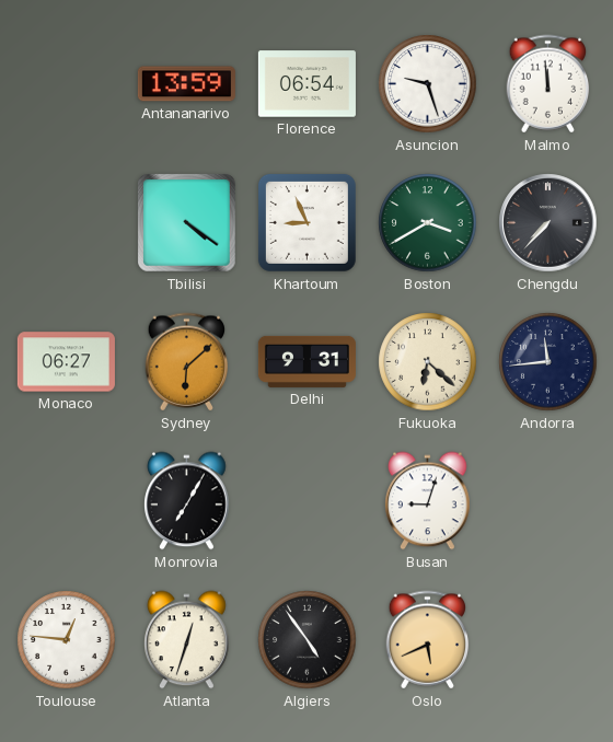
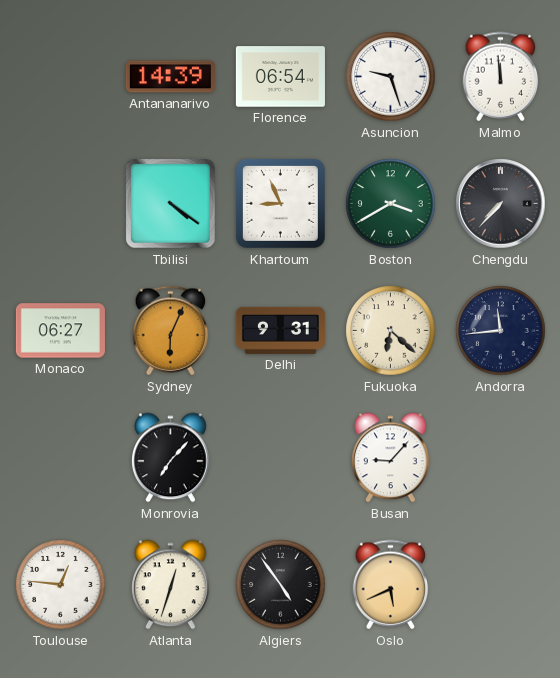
Antananarivo: 13:59 -> 14:39 (170, 77)
Sydney: 6:08 -> 6:04 (171, 331)
Monrovia: 7:05 -> 7:07 (171, 458)
Busan: 9:03 -> 9:07 (391, 458)
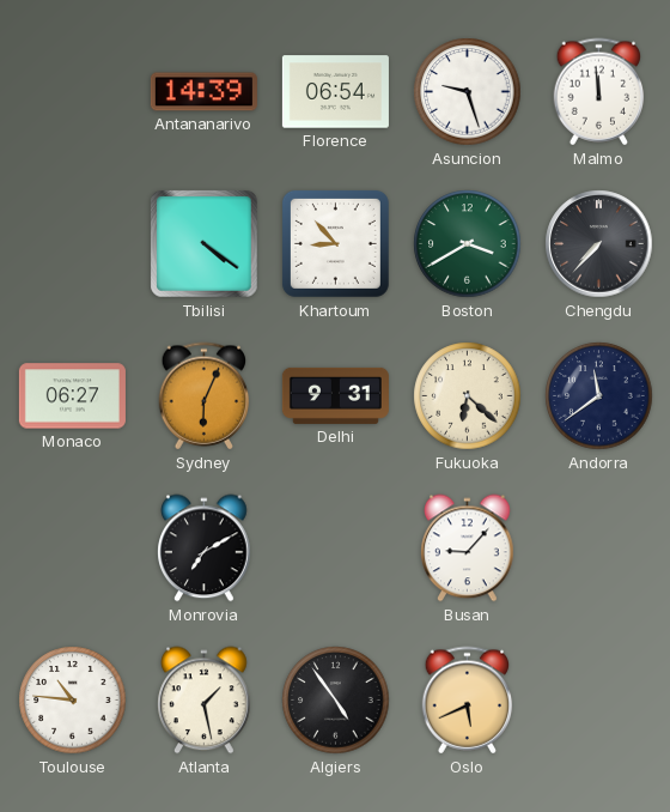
Khartoum: 8:56 -> 8:53 (335, 243)
Andorra: 11:44 -> 11:39 (599, 396)
Monrovia: 7:07 -> 7:10 (205, 549)
Toulouse: 12:46 -> 10:46 (73, 701)
Atlanta: 12:33 -> 1:28 (205, 701)
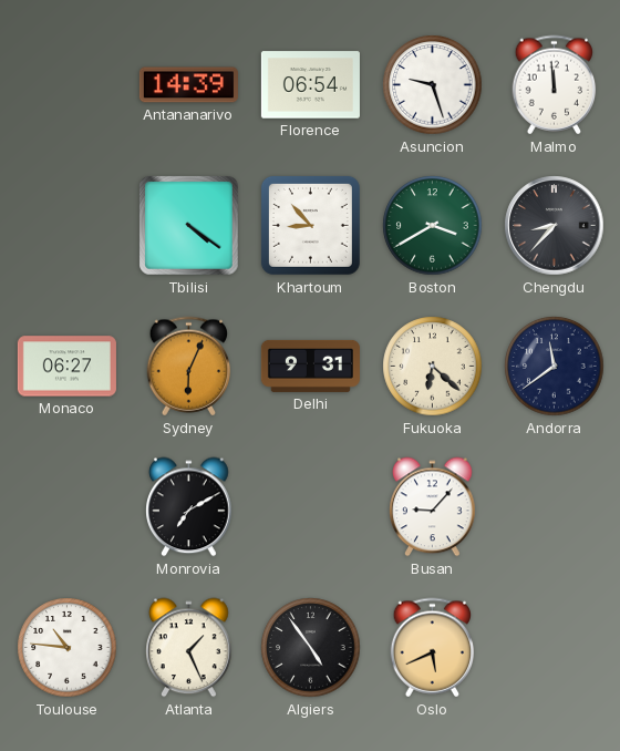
Chengdu: 7:37 -> 8:37 (555, 226)
Atlanta: 1:28 -> 1:26 (189, 648)
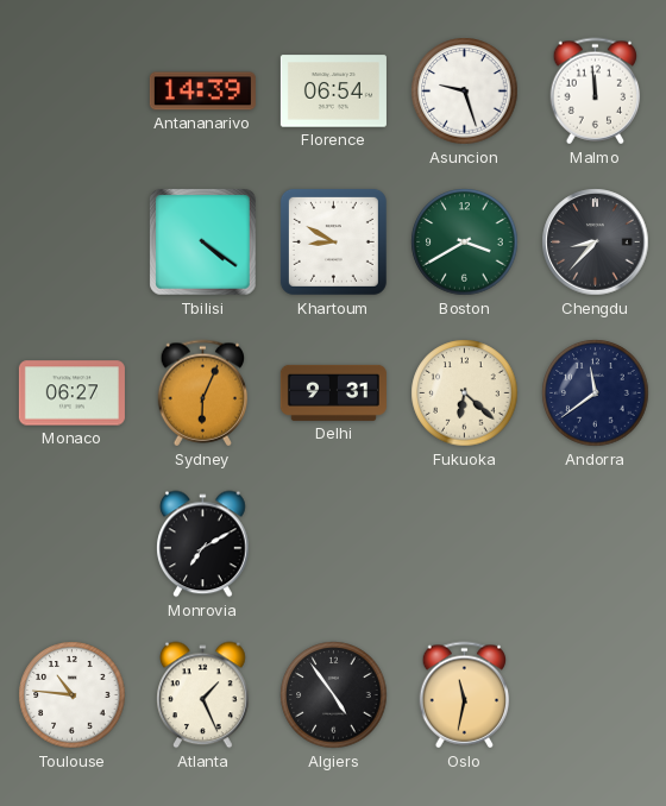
Khartoum: 8:53 -> 8:50 (333, 241)
Busan: 9:07 -> none (433, 507)
Oslo: 5:41 -> 11:32 (465, 695)
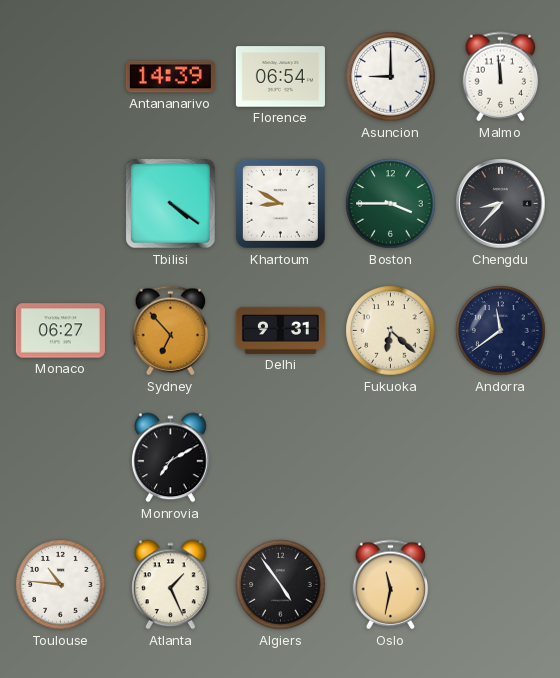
Asuncion: 9:27 -> 9:00 (391, 77)
Boston: 3:40 -> 3:45 (391, 204)
Sydney: 6:04 -> 6:53 (171, 331)
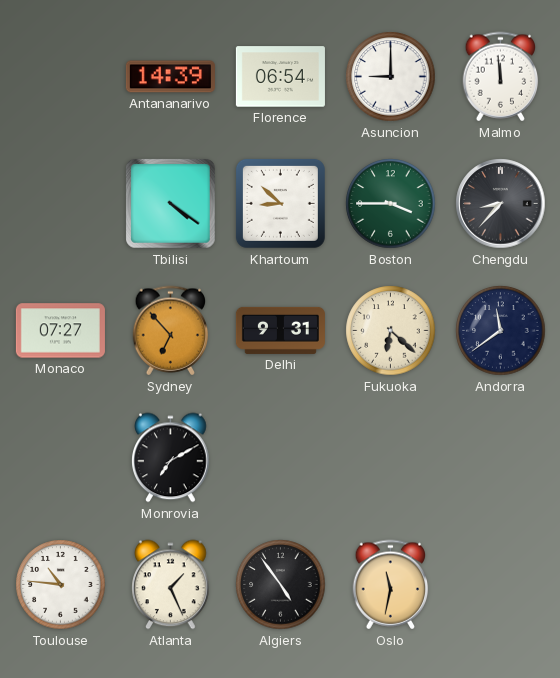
Khartoum: 8:50 -> 8:52 (280, 203)
Monaco: 06:27 -> 07:27 (60, 331)
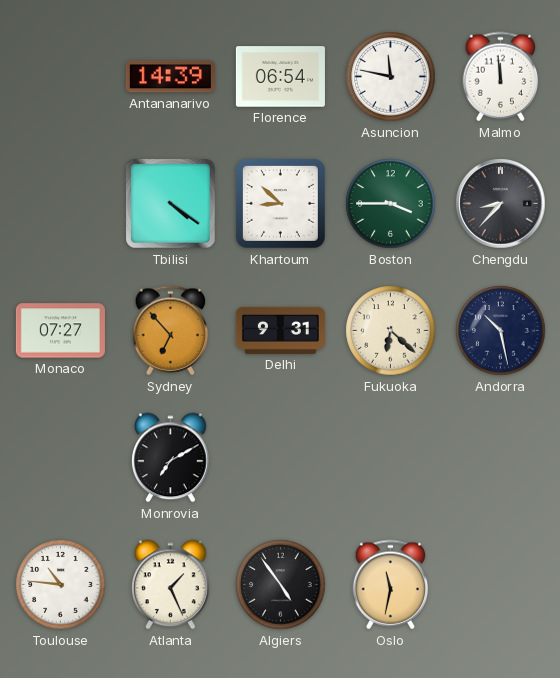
Asuncion: 9:00 -> 11:47 (391, 77)
Andorra: 11:39 -> 10:28 (501, 331)
